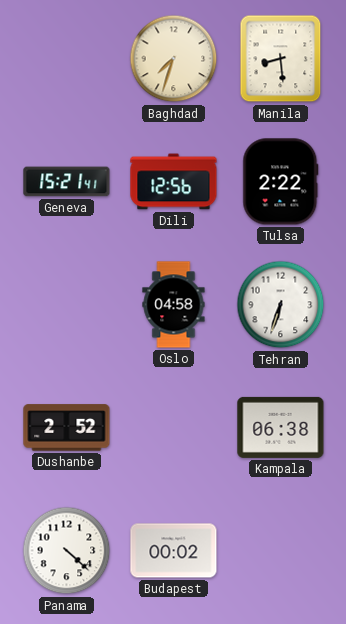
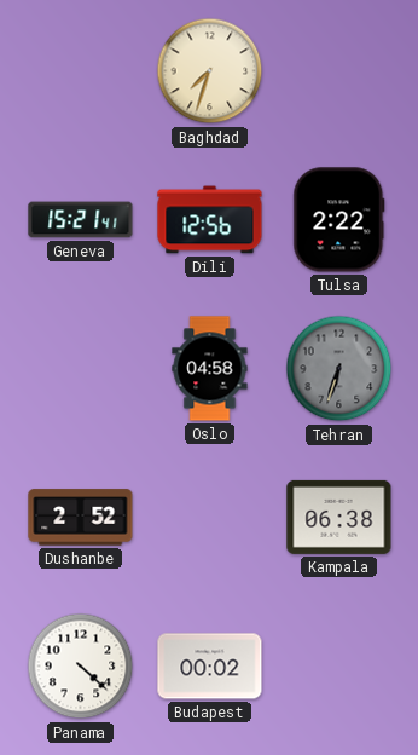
Manila: 8:29 -> none (281, 59)
Tehran dial: white -> grey (339, 369)
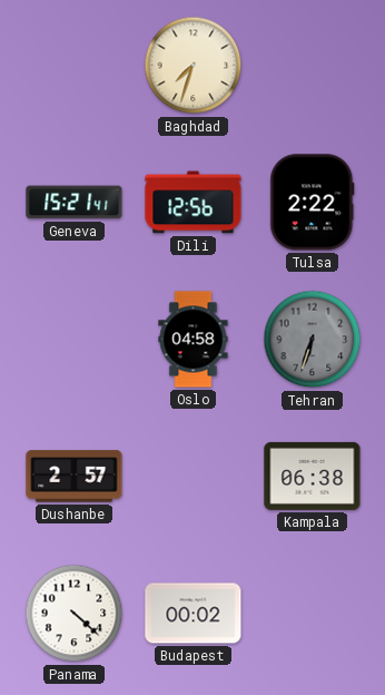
Dushanbe: 2:52 -> 2:57 (75, 477)
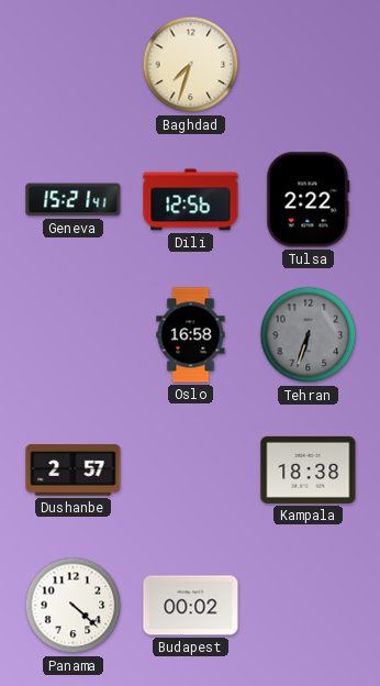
Oslo: 04:58 -> 16:58 (191, 335)
Kampala: 06:38 -> 18:38 (309, 469)
